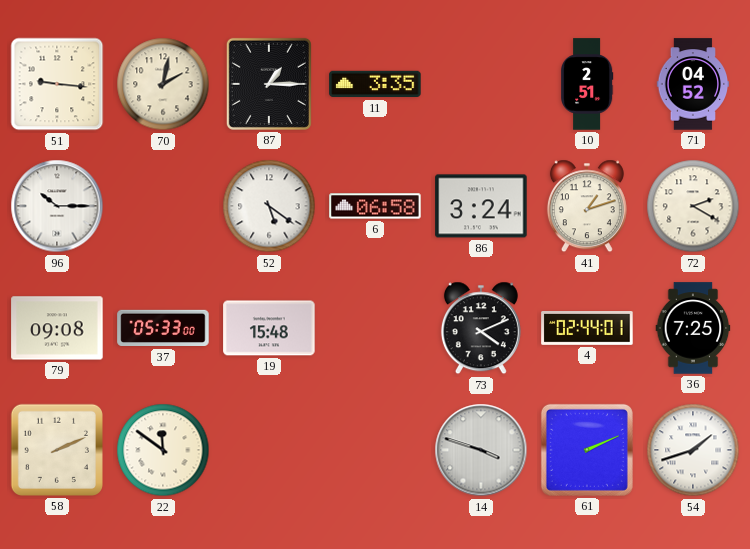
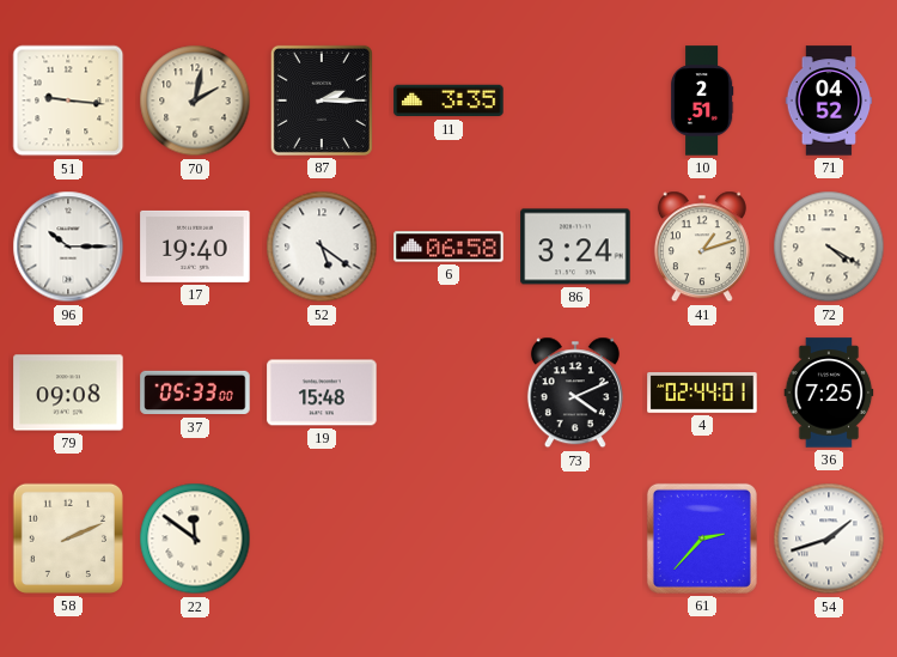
87: 1:15 -> 2:15 (322, 101)
17: none -> 19:40 (195, 247)
72: 2:20 -> 4:20 (829, 247)
14: 3:48 -> none (481, 450)
61: 2:11 -> 2:37 (702, 539)
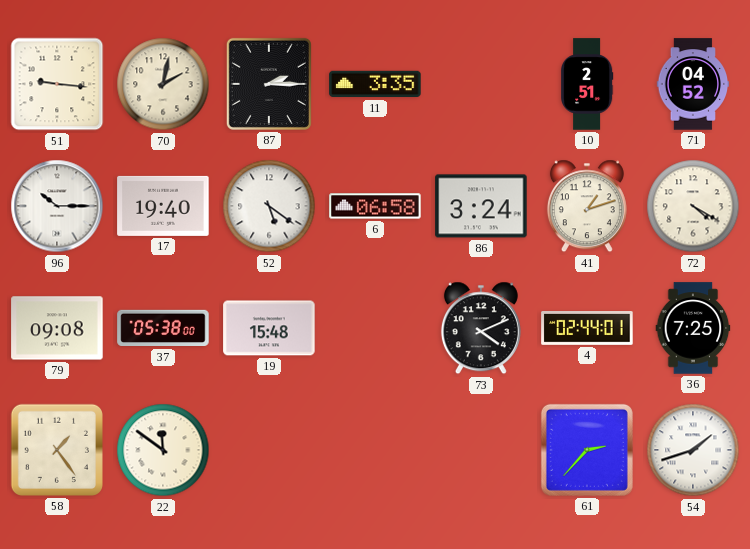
37: 05:33 -> 05:38 (163, 328)
58: 2:11 -> 1:24 (57, 450)
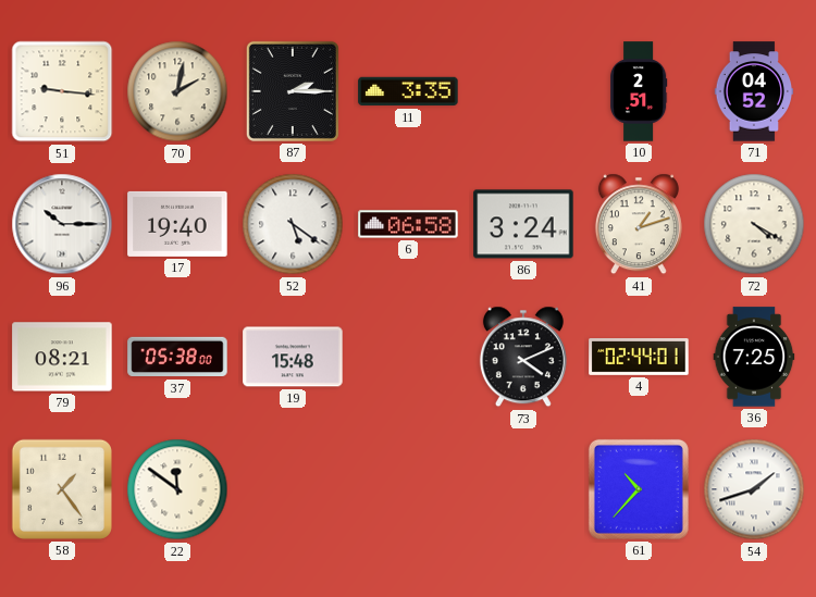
79: 09:08 -> 08:21 (62, 357)
61: 2:37 -> 10:37 (639, 489)
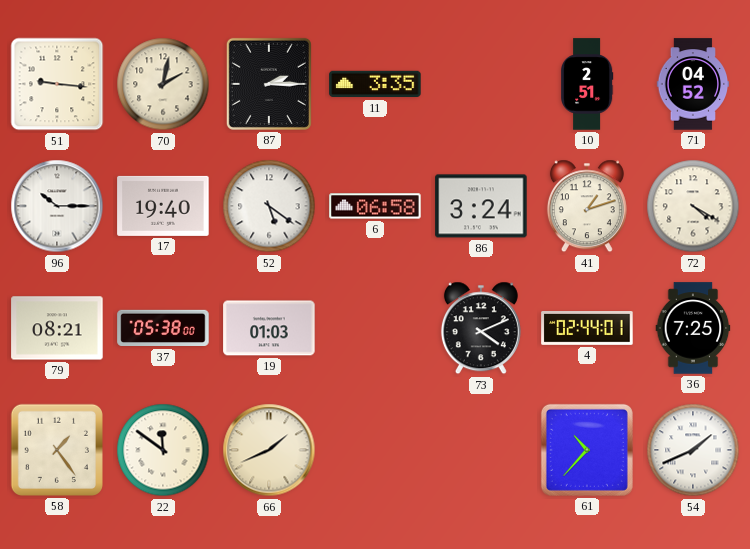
19: 15:48 -> 01:03 (269, 328)
66: none -> 1:41 (269, 450)
54: 1:42 -> 1:41 (693, 450)
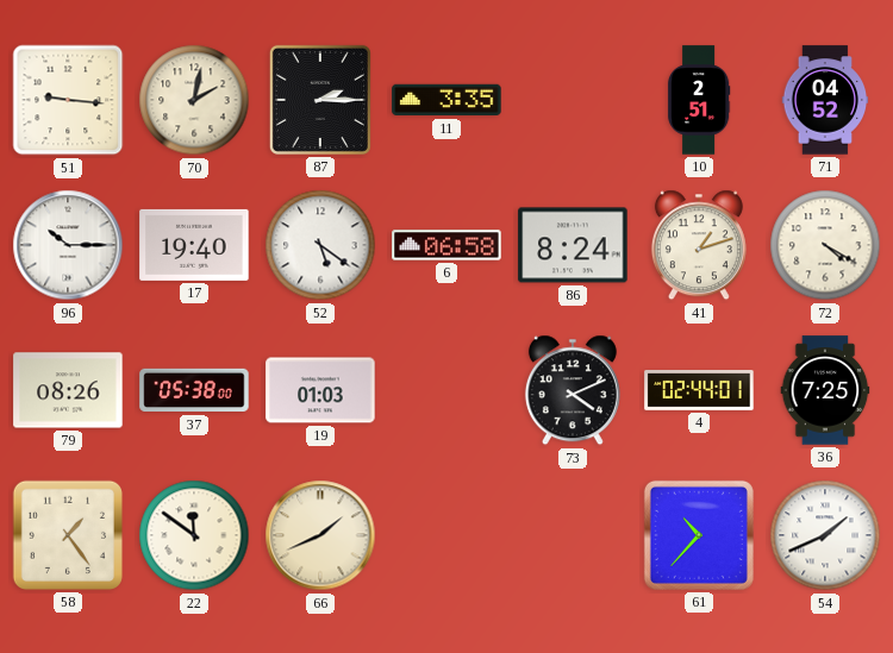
86: 3:24 -> 8:24 (573, 245)
79: 08:21 -> 08:26 (68, 390)
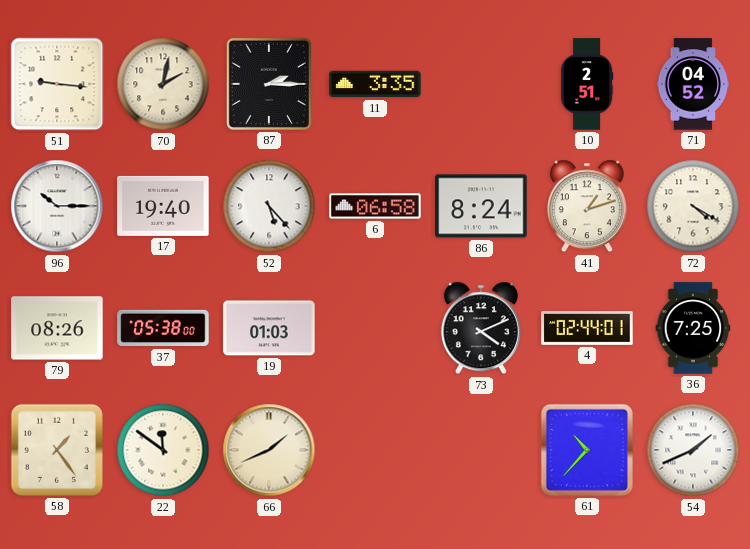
52: 5:21 -> 5:23 (269, 206)
